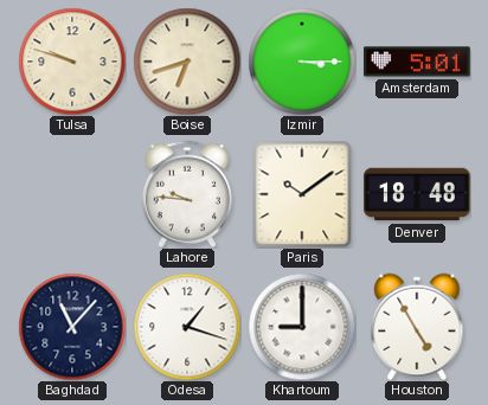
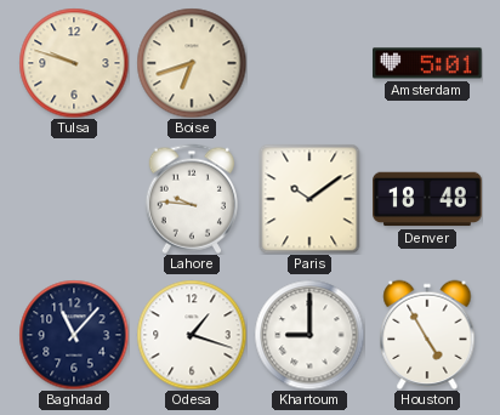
Izmir: 3:15 -> none (302, 62)
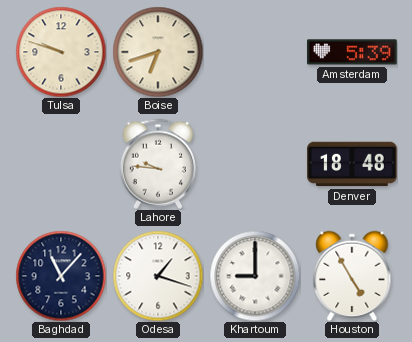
Amsterdam: 5:01 -> 5:39 (352, 52)
Paris: 10:09 -> none (309, 199)
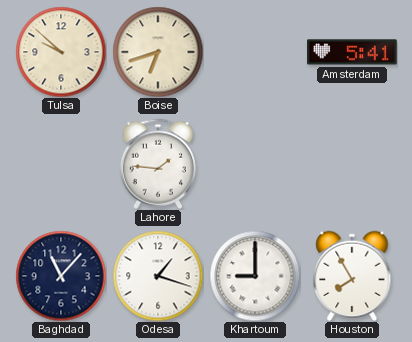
Tulsa: 9:48 -> 9:52 (61, 52)
Amsterdam: 5:39 -> 5:41 (352, 52)
Lahore: 9:46 -> 1:46 (158, 164)
Denver: 18:48 -> none (352, 164)
Houston: 4:55 -> 7:55 (352, 276)
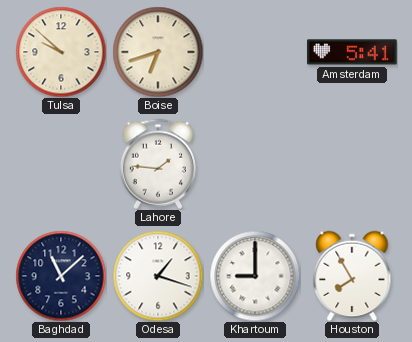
Baghdad: 11:07 -> 11:08 (61, 276)
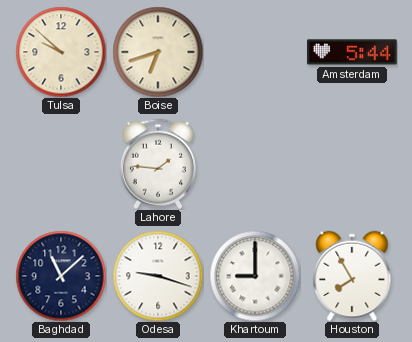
Amsterdam: 5:41 -> 5:44 (352, 52)
Odesa: 1:18 -> 9:18 (158, 276)
